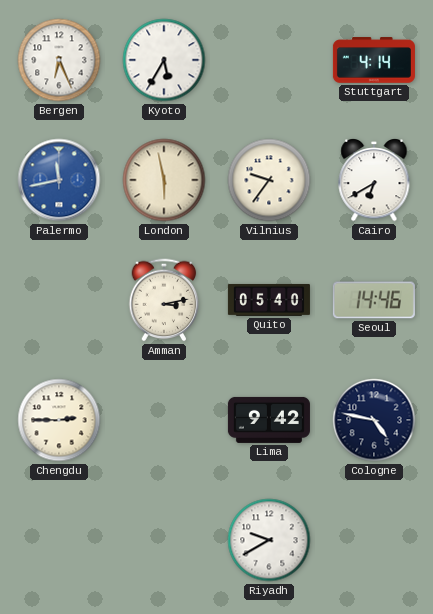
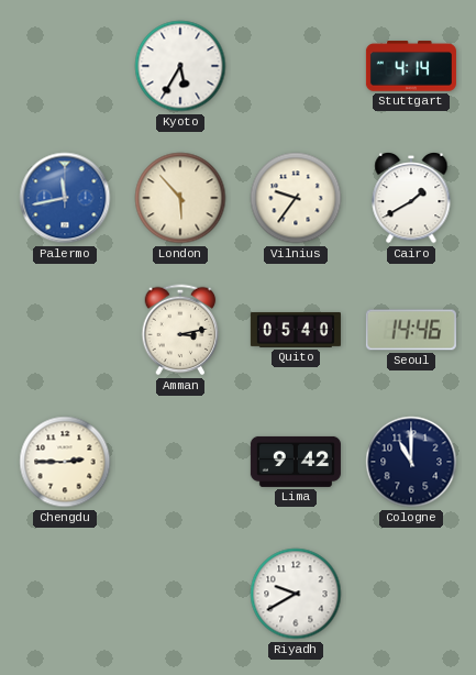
Bergen: 6:26 -> none (59, 60)
London: 5:58 -> 5:53 (180, 198)
Cairo: 6:40 -> 1:40 (411, 198)
Cologne: 4:47 -> 11:00 (411, 462)
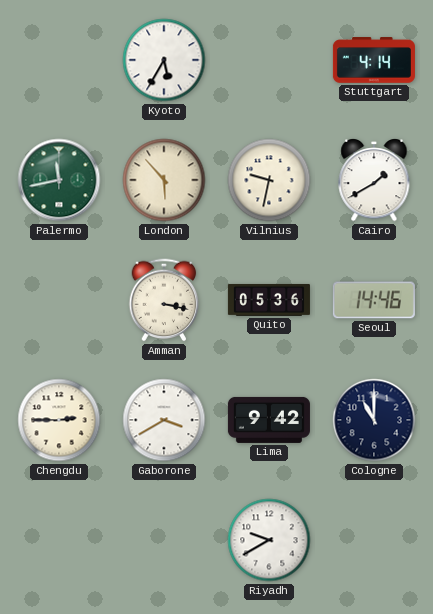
Palermo dial: blue -> green (59, 180)
Vilnius: 9:36 -> 9:32 (269, 180)
Amman: 3:13 -> 3:17 (164, 300)
Quito: 05:40 -> 05:36 (269, 300)
Gaborone: none -> 3:40 (164, 420)
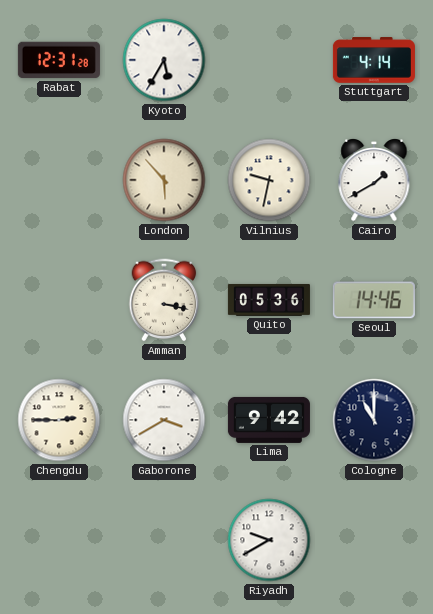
Rabat: none -> 12:31 (59, 60)
Palermo: 11:43 -> none (59, 180)
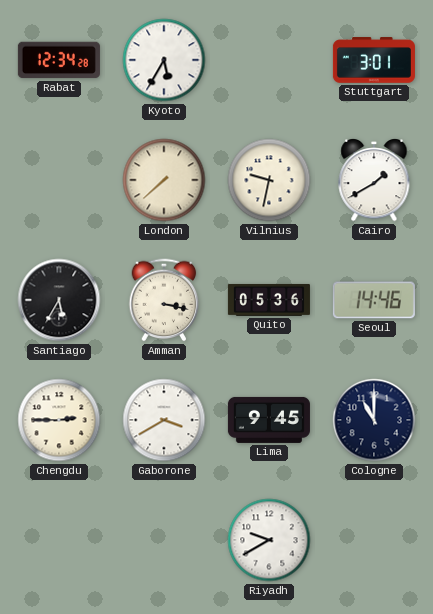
Rabat: 12:31 -> 12:34 (59, 60)
Stuttgart: 4:14 -> 3:01 (374, 60)
London: 5:53 -> 7:38 (164, 180)
Santiago: none -> 5:35 (59, 300)
Lima: 9:42 -> 9:45 (269, 420)
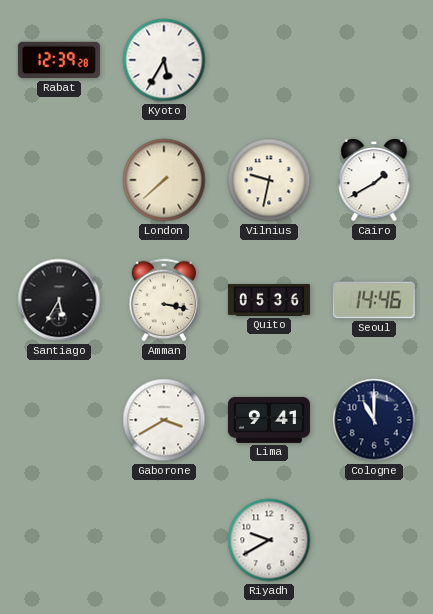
Rabat: 12:34 -> 12:39 (59, 60)
Stuttgart: 3:01 -> none (374, 60)
Chengdu: 2:45 -> none (59, 420)
Lima: 9:45 -> 9:41 (269, 420)
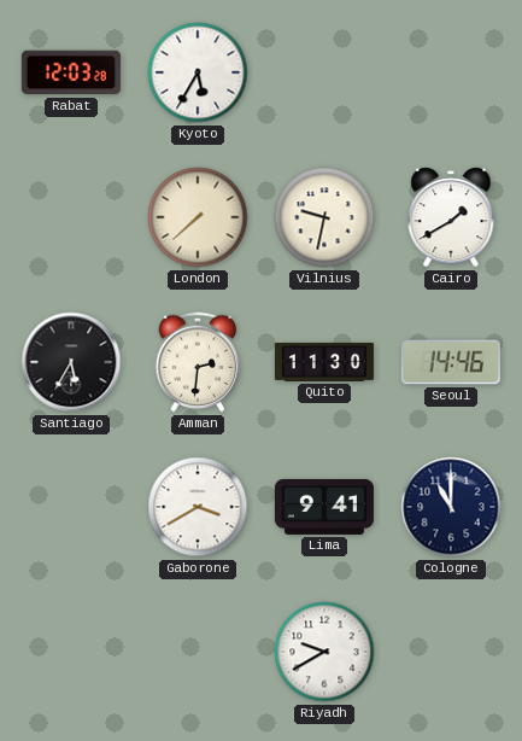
Rabat: 12:39 -> 12:03 (71, 72)
Amman: 3:17 -> 2:31 (198, 362)
Quito: 05:36 -> 11:30 (324, 362)
